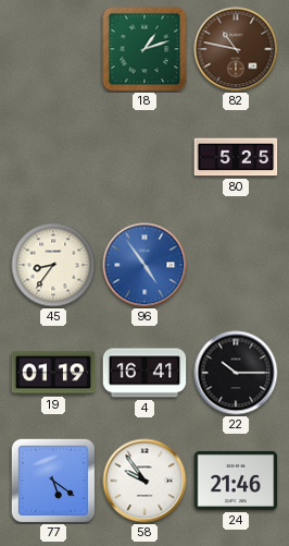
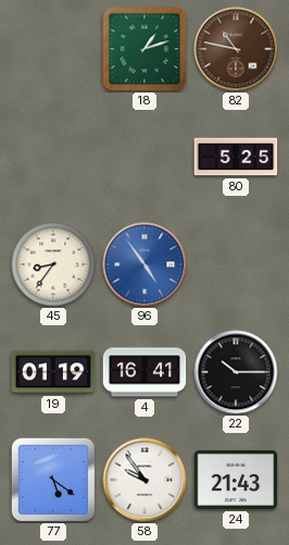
24: 21:46 -> 21:43 (236, 480)
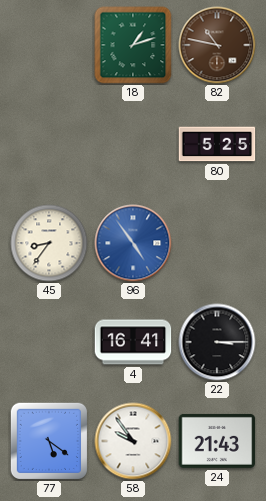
19: 01:19 -> none (53, 372)
22: 10:15 -> 3:15 (217, 342)
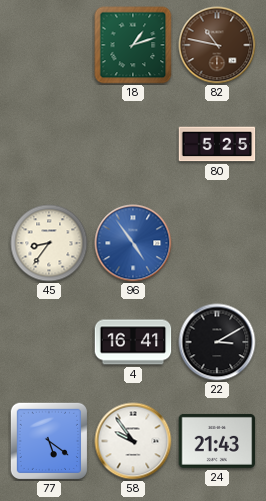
22: 3:15 -> 3:10 (217, 342)
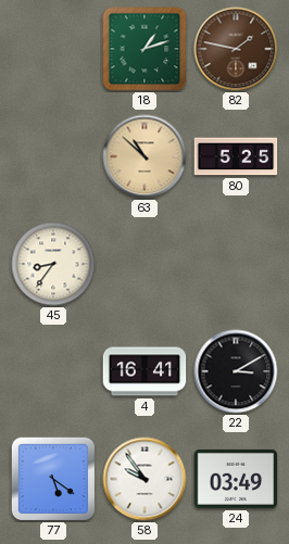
82: 10:47 -> 1:47 (236, 49)
63: none -> 10:52 (144, 156)
96: 4:54 -> none (133, 243)
24: 21:43 -> 03:49 (236, 479)
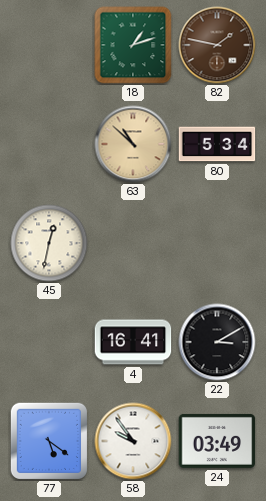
80: 5:25 -> 5:34 (217, 144)
45: 8:36 -> 12:32 (49, 243)
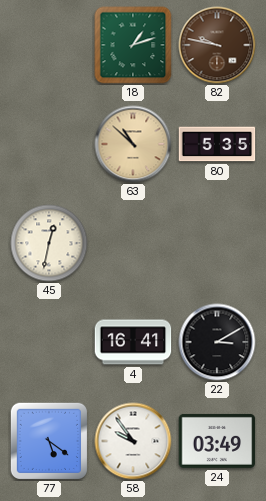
82: 1:47 -> 9:47 (217, 45)
80: 5:34 -> 5:35 (217, 144)
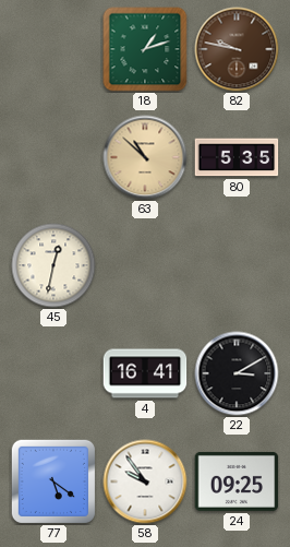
24: 03:49 -> 09:25 (237, 481)
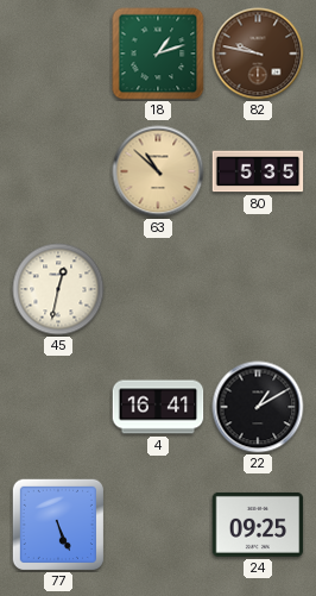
22: 3:10 -> 1:10 (258, 407)
77: 5:21 -> 5:26 (57, 523)
58: 9:54 -> none (145, 481)
